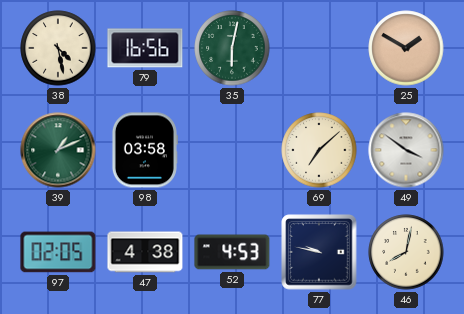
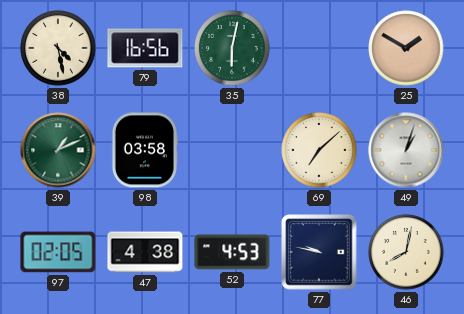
49: 3:51 -> 1:03 (406, 150)
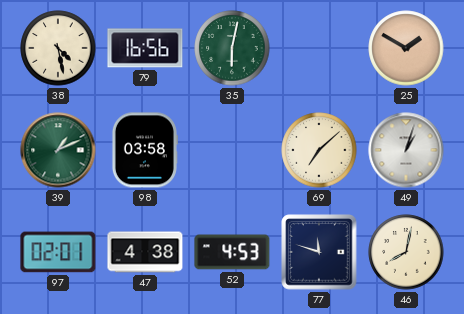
97: 02:05 -> 02:01 (58, 252)
77: 9:47 -> 11:48 (319, 252)
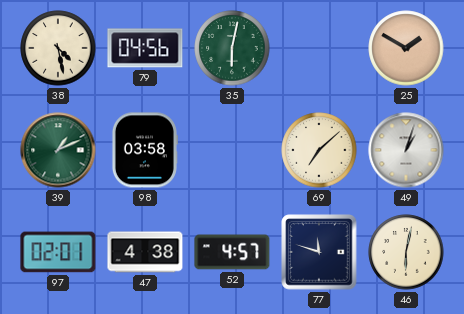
79: 16:56 -> 04:56 (145, 48)
52: 4:53 -> 4:57 (232, 252)
46: 8:02 -> 6:02 (406, 252)
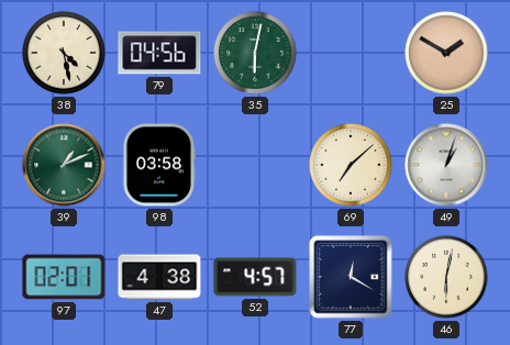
77: 11:48 -> 12:20 (351, 277)
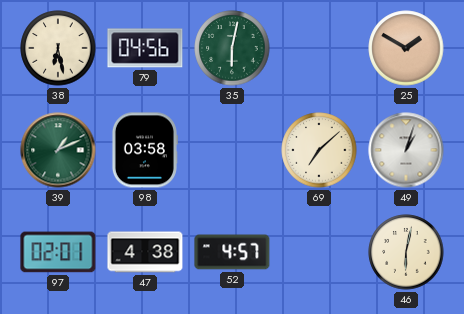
38: 4:28 -> 6:28 (58, 48)
77: 12:20 -> none (351, 277)
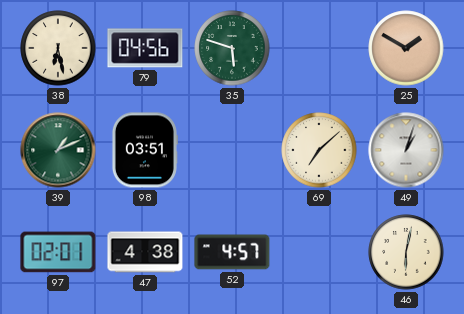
35: 6:02 -> 5:48 (232, 48)
98: 03:58 -> 03:51 (144, 150)
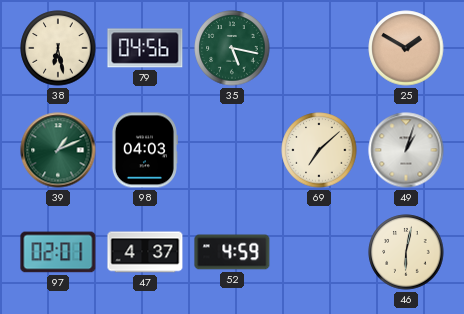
35: 5:48 -> 5:17 (232, 48)
98: 03:51 -> 04:03 (144, 150)
47: 4:38 -> 4:37 (145, 252)
52: 4:57 -> 4:59 (232, 252)
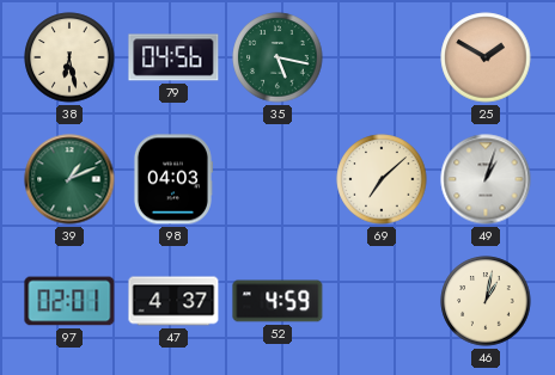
46: 6:02 -> 1:02 (486, 301)
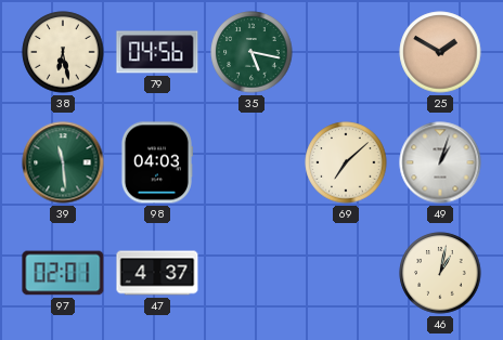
39: 1:11 -> 11:29 (63, 162)
52: 4:59 -> none (277, 301)
